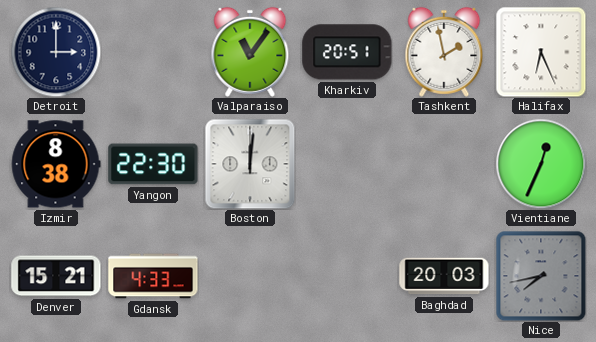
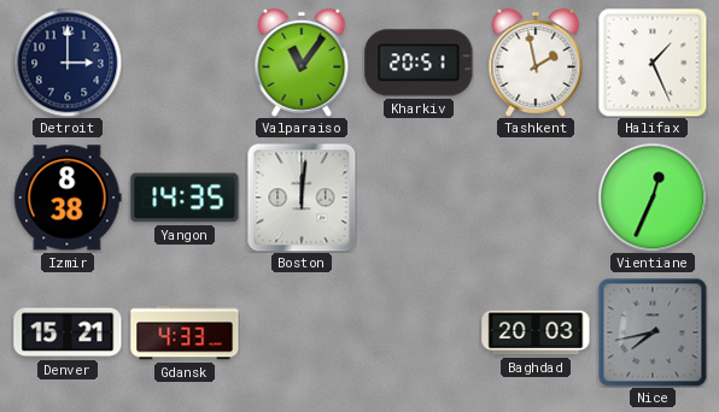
Halifax: 6:26 -> 1:26 (653, 63)
Yangon: 22:30 -> 14:35 (185, 198)
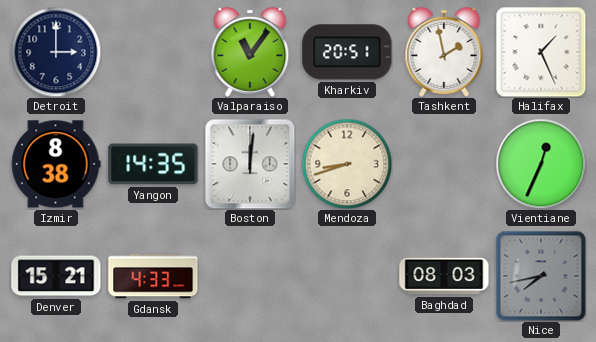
Mendoza: none -> 8:42 (347, 164)
Baghdad: 20:03 -> 08:03 (444, 276)
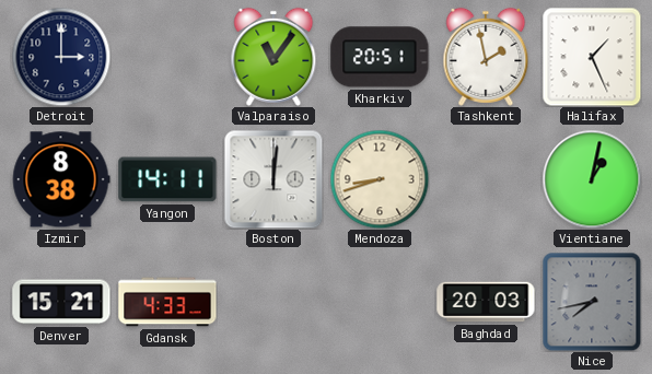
Yangon: 14:35 -> 14:11 (167, 179)
Vientiane: 12:34 -> 1:02 (592, 179)
Baghdad: 08:03 -> 20:03 (486, 302)
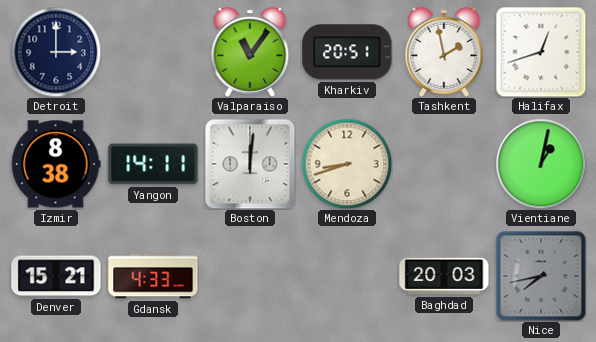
Halifax: 1:26 -> 12:42 (541, 52)
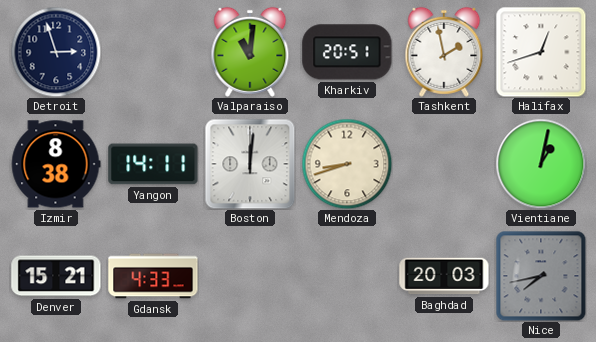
Detroit: 3:00 -> 2:57 (56, 52)
Valparaiso: 11:06 -> 11:01 (250, 52)
